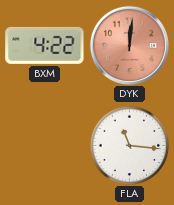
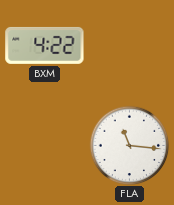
DYK: 12:01 -> none (129, 45)
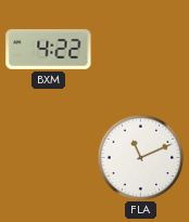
FLA: 11:16 -> 11:11 (140, 157)
